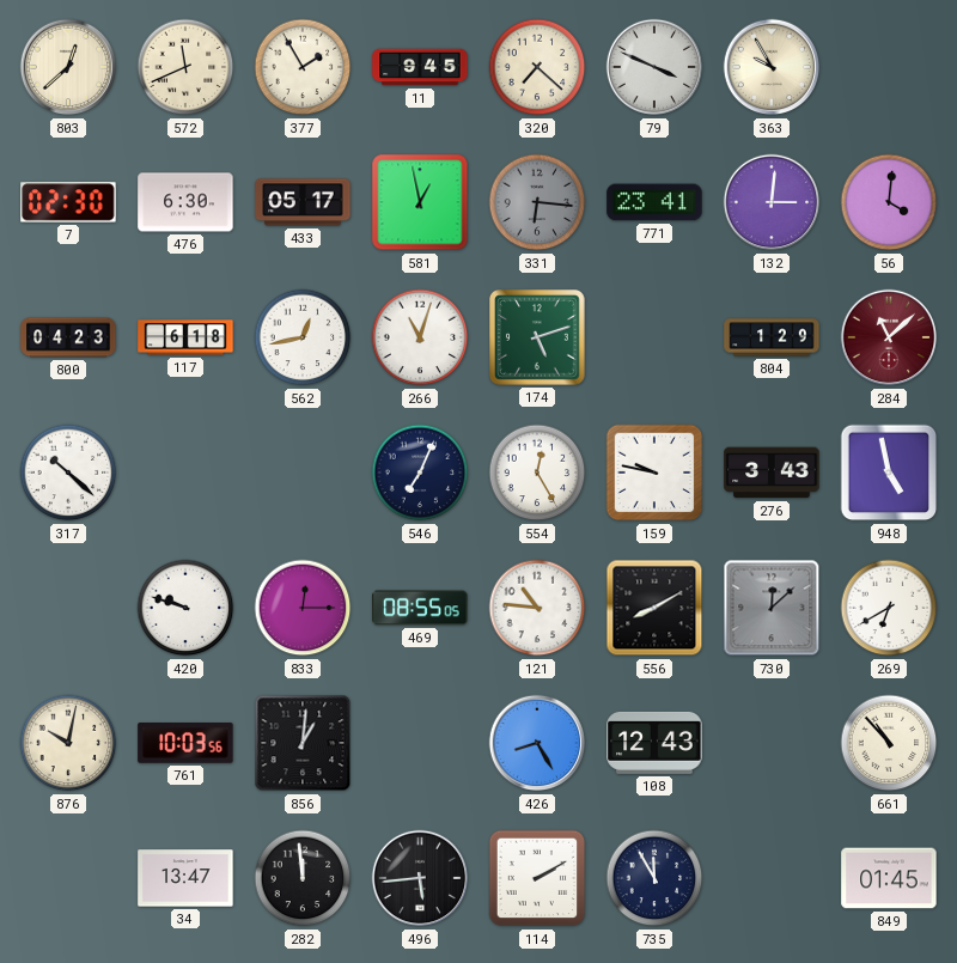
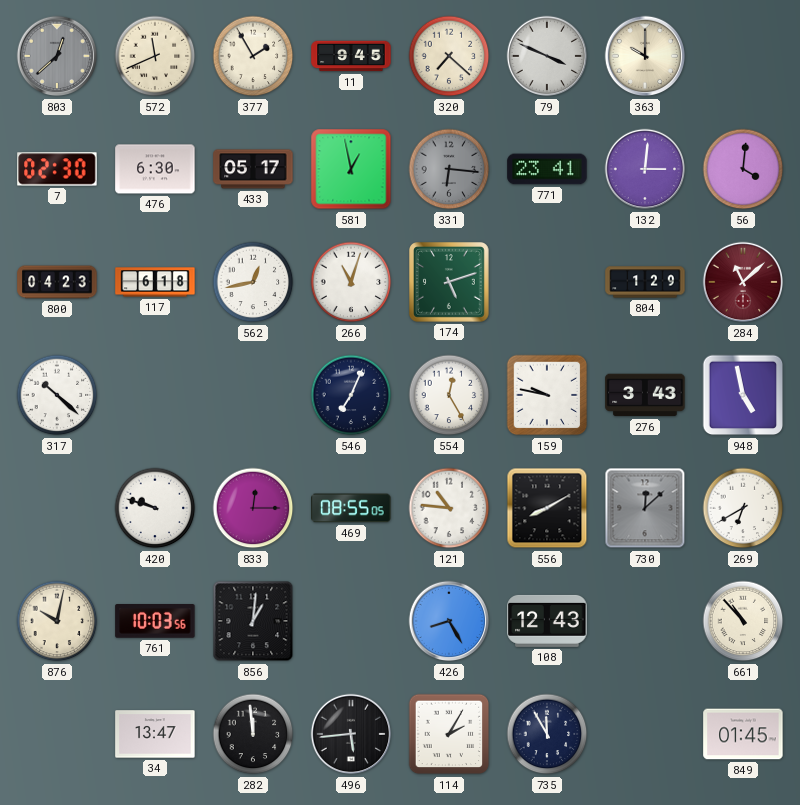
803 dial: cream -> grey (57, 56)
363: 9:55 -> 10:00 (645, 56)
114: 2:10 -> 2:05 (449, 734)
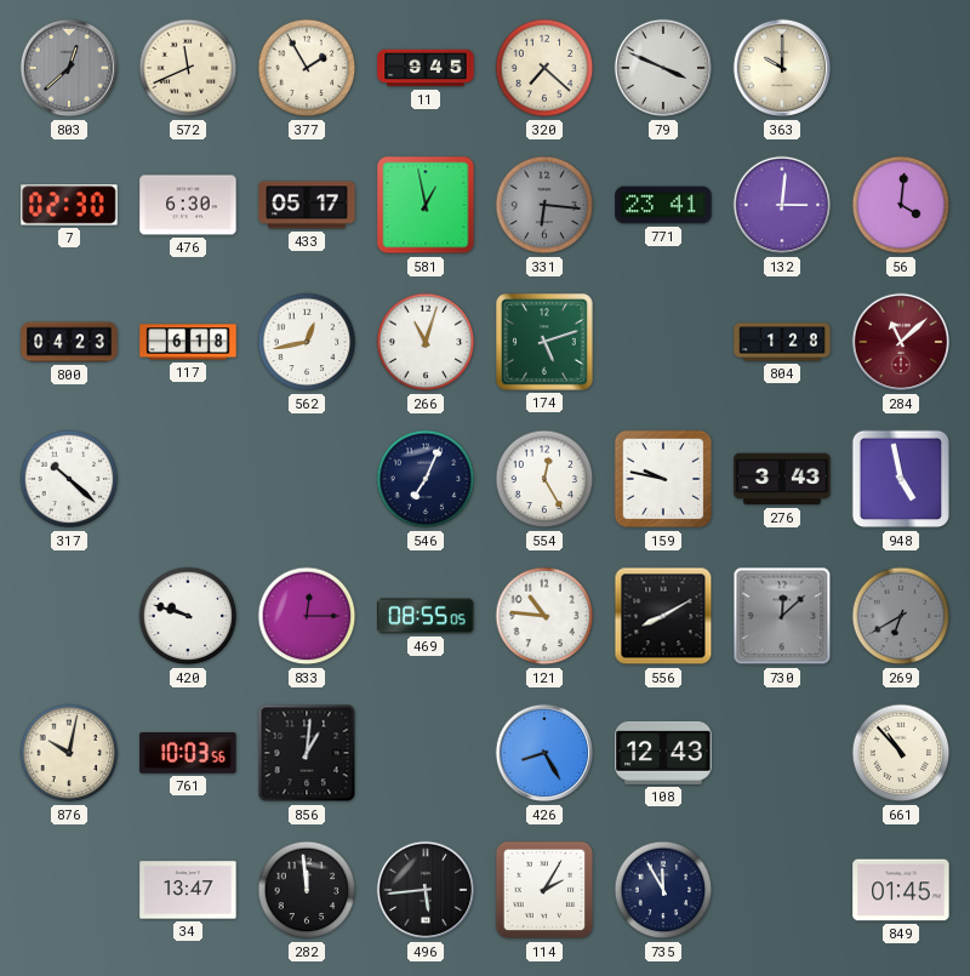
804: 1:29 -> 1:28 (782, 342)
269 dial: white -> grey (901, 616)
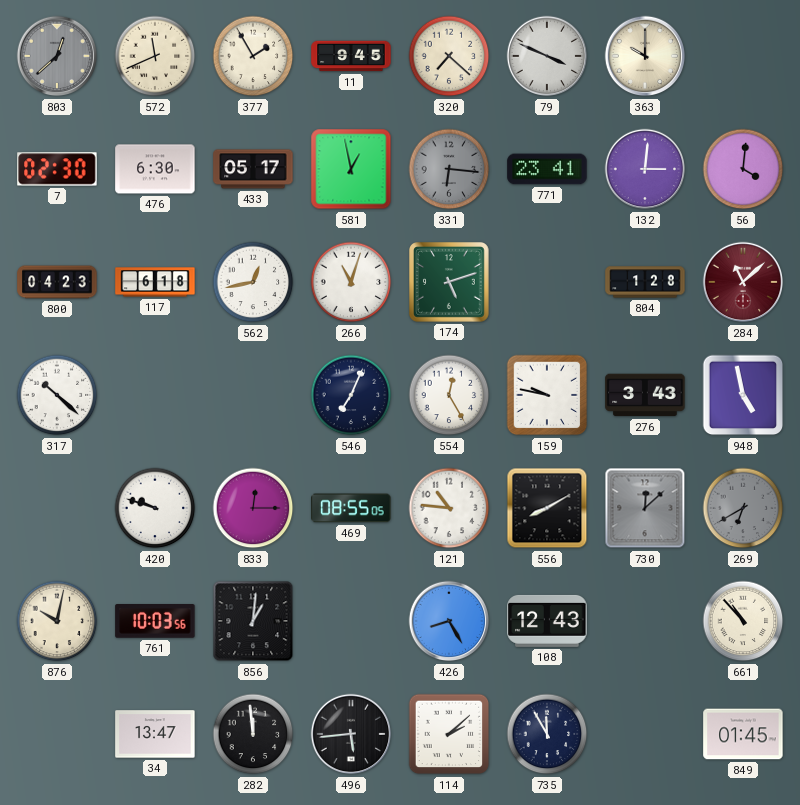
114: 2:05 -> 2:08 (449, 734)
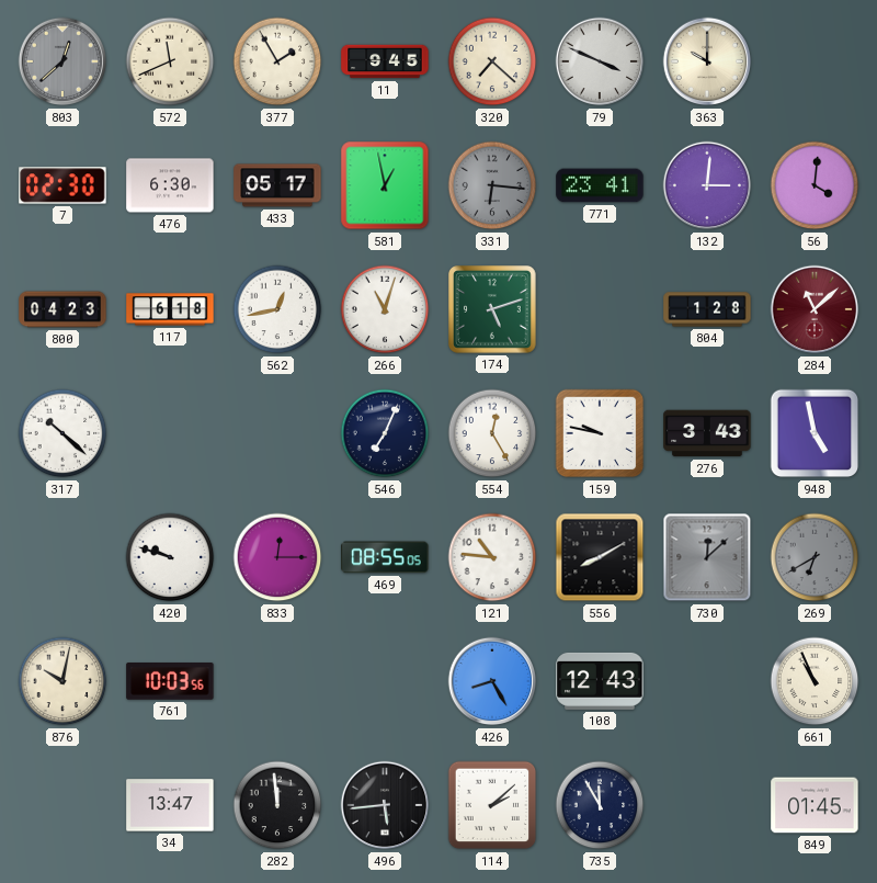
856: 1:01 -> none (253, 621)
661: 10:53 -> 10:56 (815, 681)
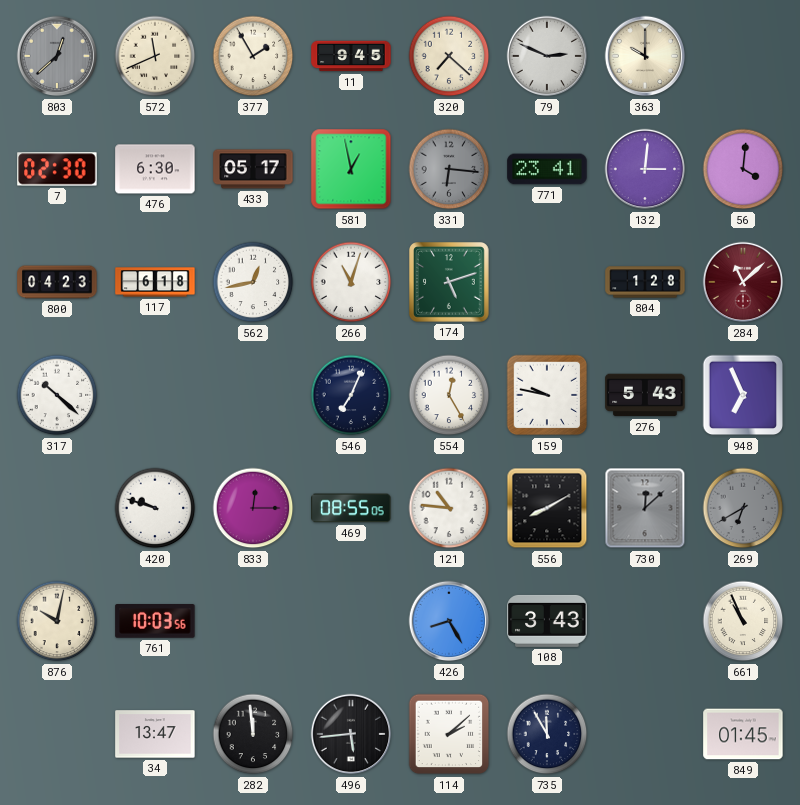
79: 3:49 -> 2:49 (547, 56)
276: 3:43 -> 5:43 (645, 395)
948: 4:58 -> 6:56 (743, 395)
108: 12:43 -> 3:43 (547, 621)
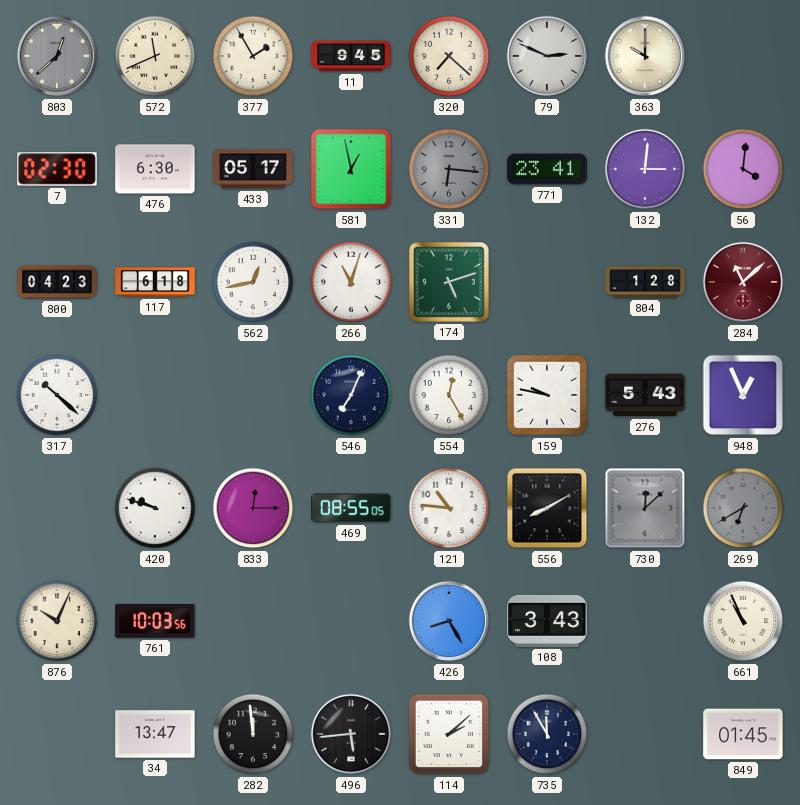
948: 6:56 -> 12:56 (743, 395)
876: 10:02 -> 10:04 (57, 621)
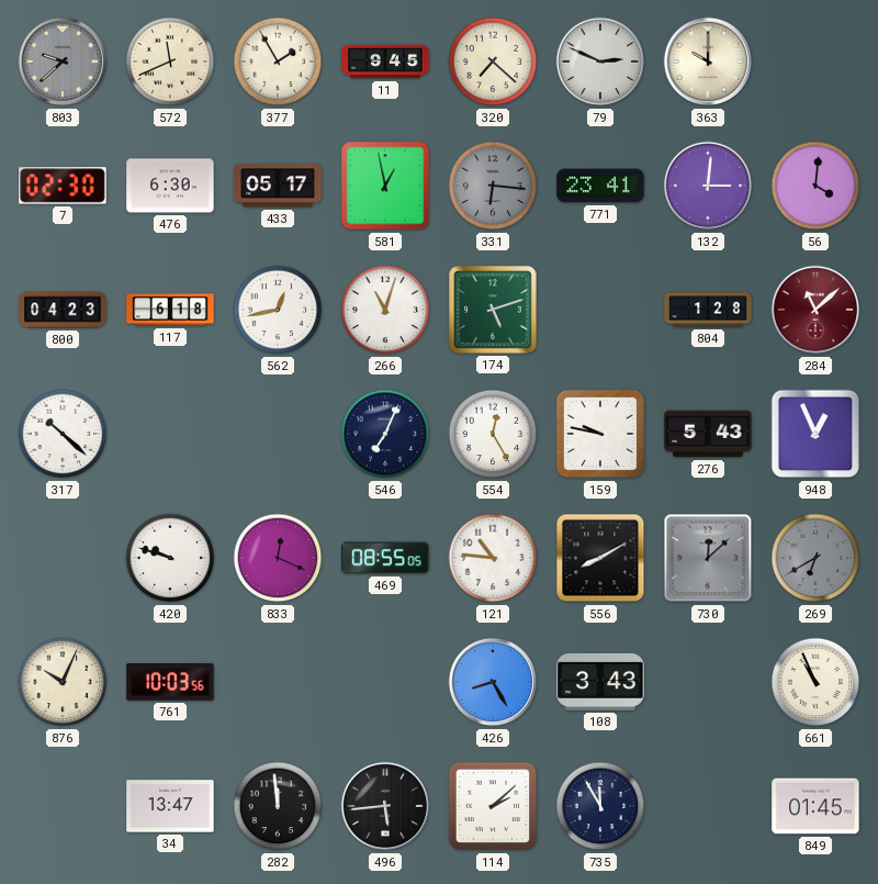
803: 12:38 -> 9:38 (63, 61)
833: 12:15 -> 12:19 (278, 558)
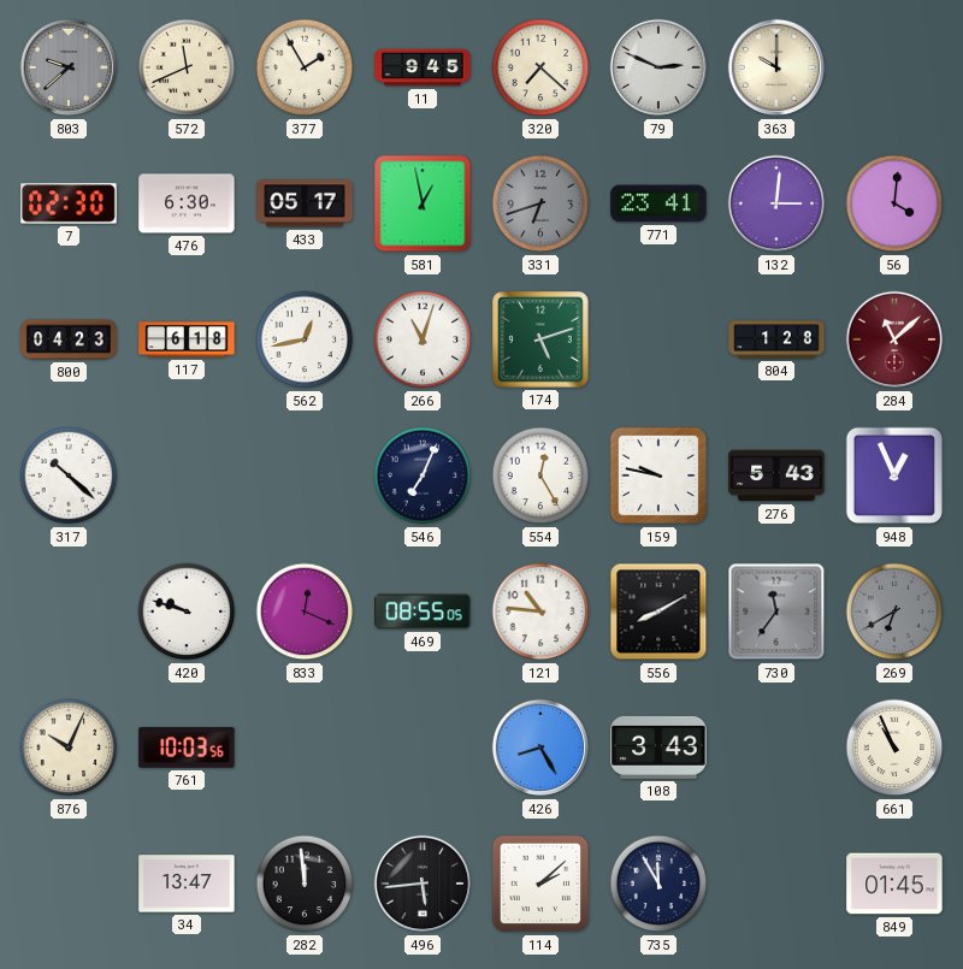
331: 6:16 -> 6:42 (540, 203)
730: 12:08 -> 11:36 (776, 611)
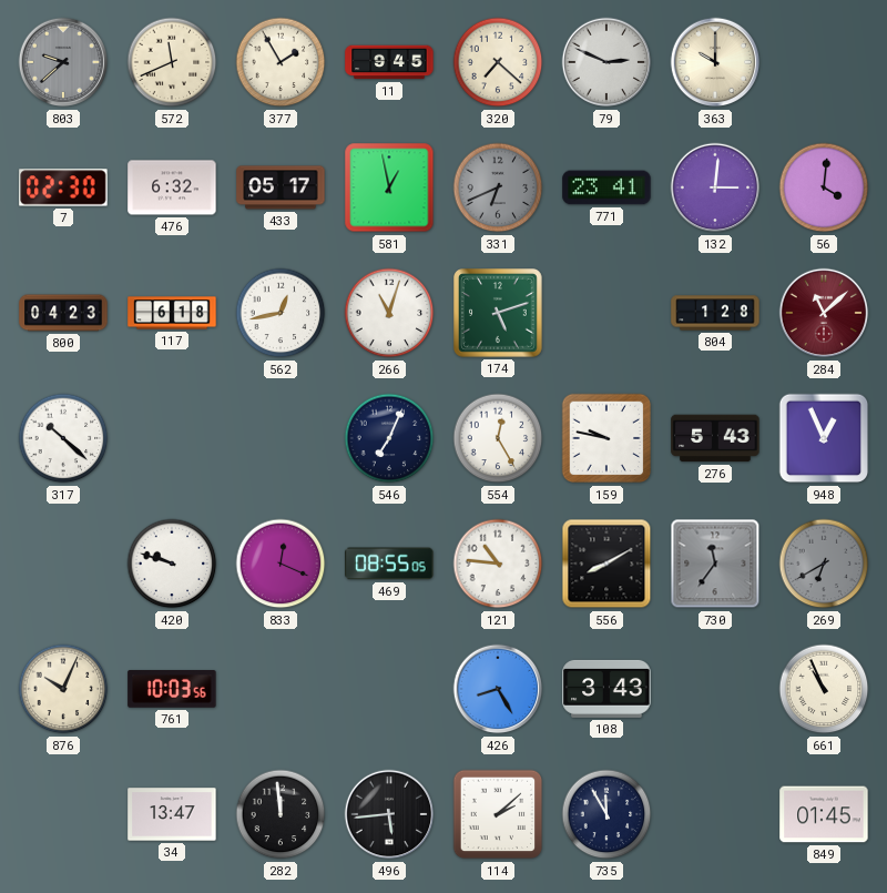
476: 6:30 -> 6:32 (172, 187)
331: 6:42 -> 6:41 (498, 187)
